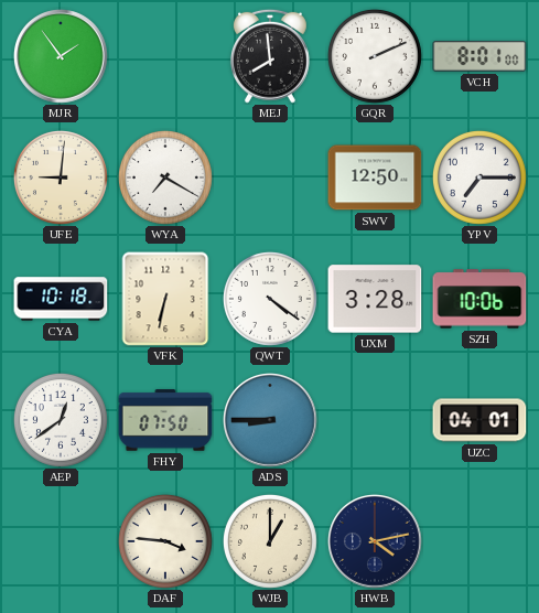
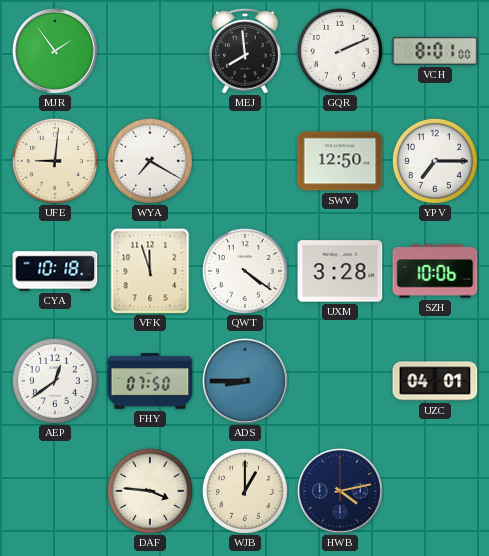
VFK: 6:32 -> 11:57 (150, 271)
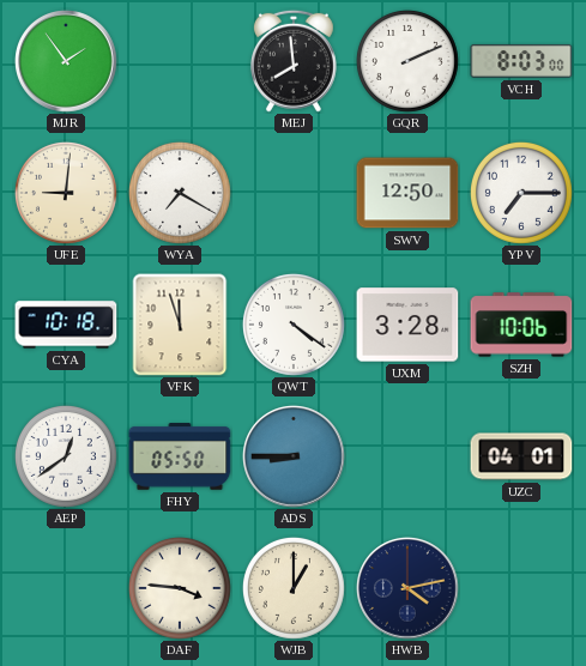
VCH: 8:01 -> 8:03 (521, 61)
FHY: 07:50 -> 05:50 (180, 456)
